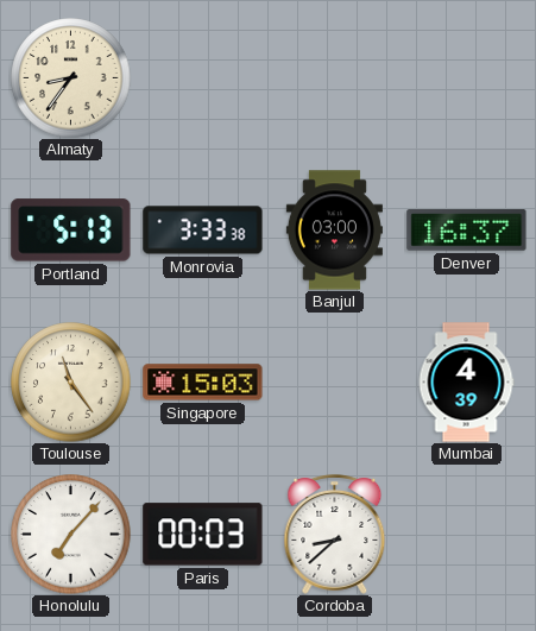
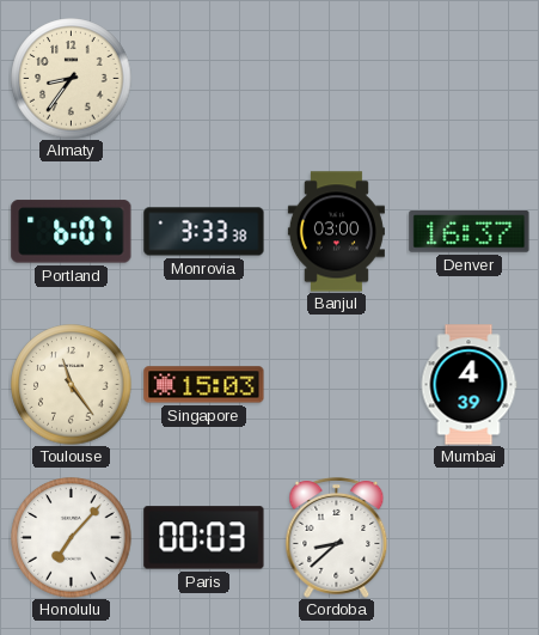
Portland: 5:13 -> 6:07 (72, 232)
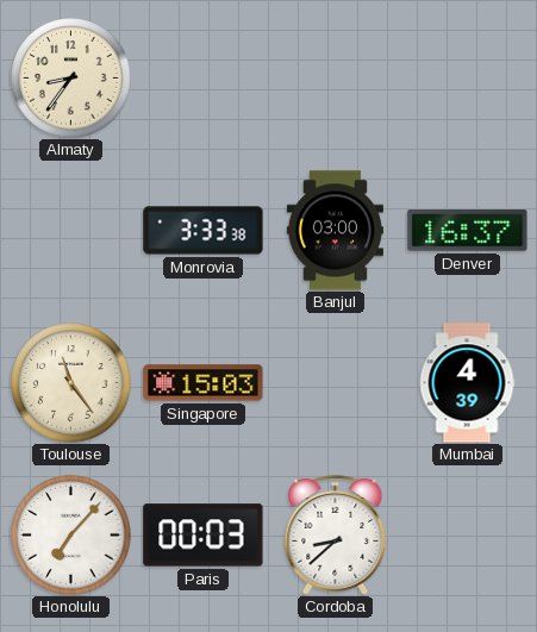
Portland: 6:07 -> none (72, 232)
